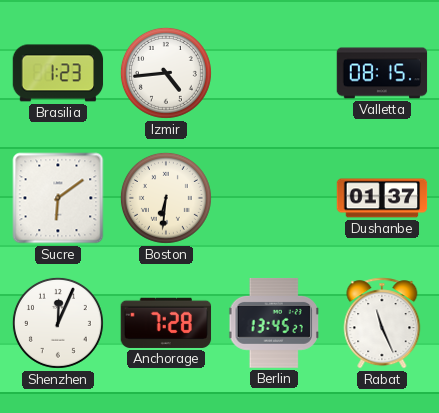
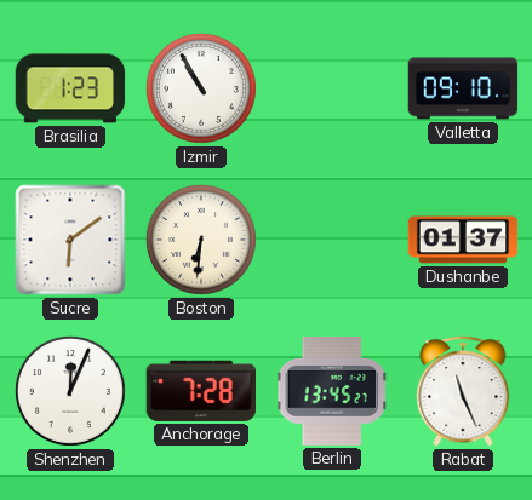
Izmir: 4:44 -> 10:55 (201, 88)
Valletta: 08:15 -> 09:10 (463, 88)
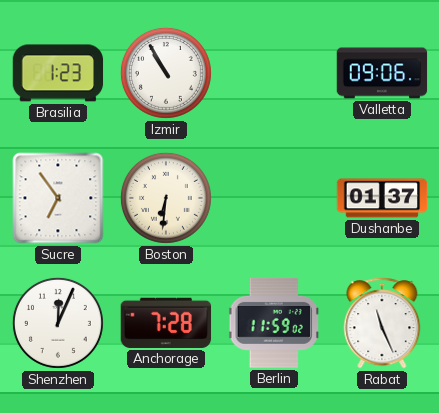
Valletta: 09:10 -> 09:06 (382, 73)
Sucre: 6:09 -> 6:54 (58, 198)
Berlin: 13:45 -> 11:59 (274, 323)
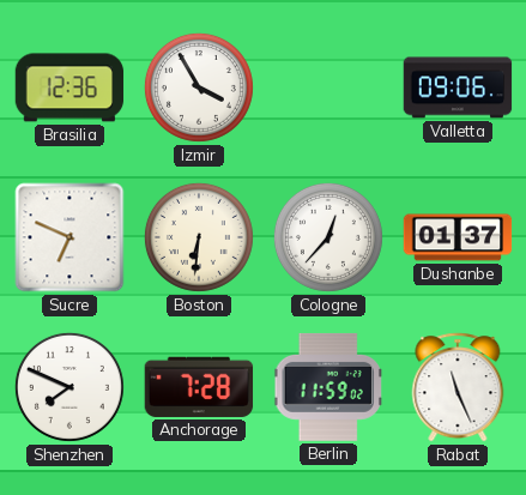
Brasilia: 1:23 -> 12:36 (69, 87)
Izmir: 10:55 -> 3:55 (199, 87)
Sucre: 6:54 -> 6:49 (69, 237)
Cologne: none -> 12:37 (328, 237)
Shenzhen: 12:04 -> 7:49 (69, 387)
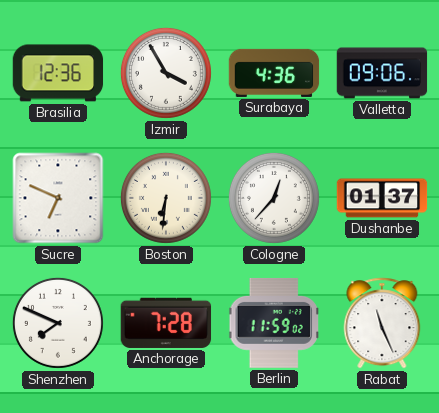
Surabaya: none -> 4:36 (274, 73)
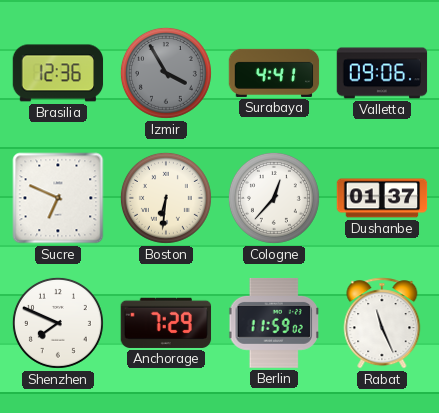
Izmir dial: white -> grey (166, 73)
Surabaya: 4:36 -> 4:41 (274, 73)
Anchorage: 7:28 -> 7:29 (166, 323)
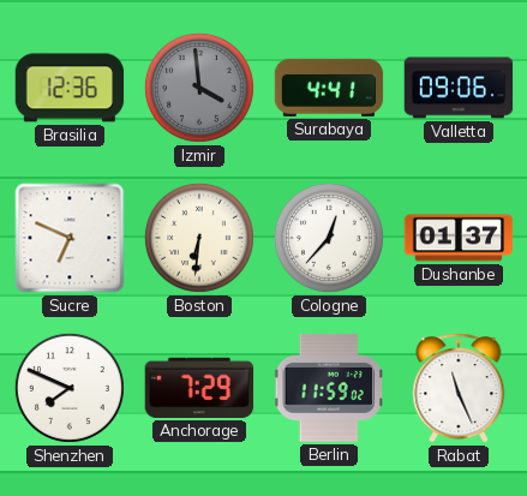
Izmir: 3:55 -> 3:59 (199, 88)
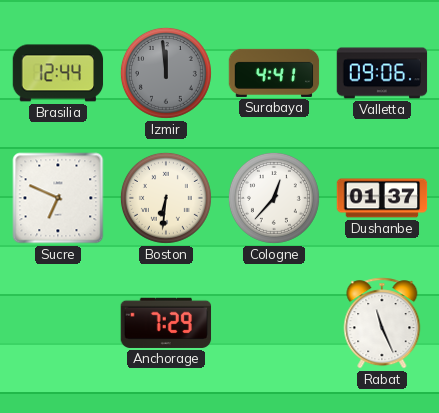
Brasilia: 12:36 -> 12:44 (58, 73)
Izmir: 3:59 -> 11:59 (166, 73)
Shenzhen: 7:49 -> none (70, 388)
Berlin: 11:59 -> none (329, 388)
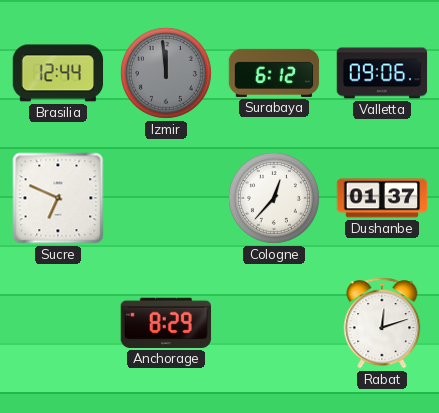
Surabaya: 4:41 -> 6:12 (274, 73)
Boston: 6:31 -> none (166, 198)
Anchorage: 7:29 -> 8:29 (166, 323)
Rabat: 11:26 -> 12:12 (382, 323)
